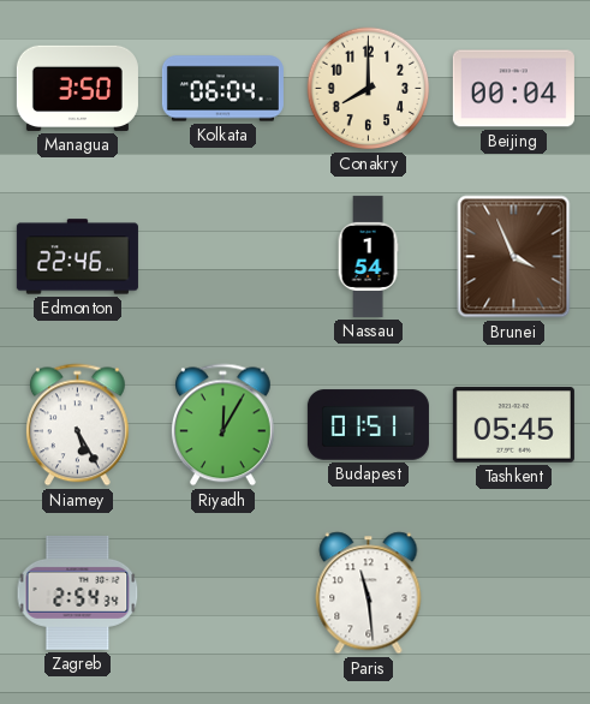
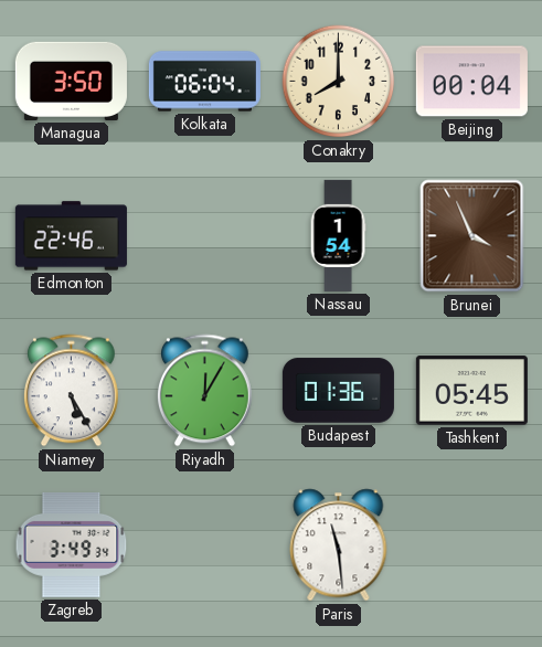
Budapest: 01:51 -> 01:36 (338, 391)
Zagreb: 2:54 -> 3:49 (72, 544)
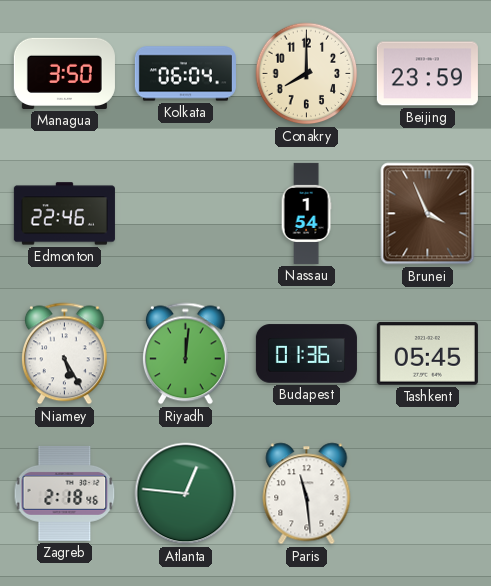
Beijing: 00:04 -> 23:59 (427, 74)
Riyadh: 12:05 -> 12:01 (185, 354)
Zagreb: 3:49 -> 2:18 (65, 493)
Atlanta: none -> 12:46 (186, 494)
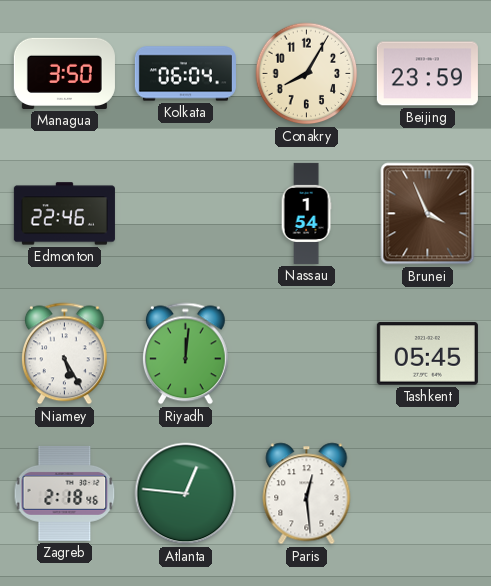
Conakry: 8:00 -> 8:05 (307, 74)
Budapest: 01:36 -> none (306, 354)
Paris: 11:29 -> 12:29 (307, 494)
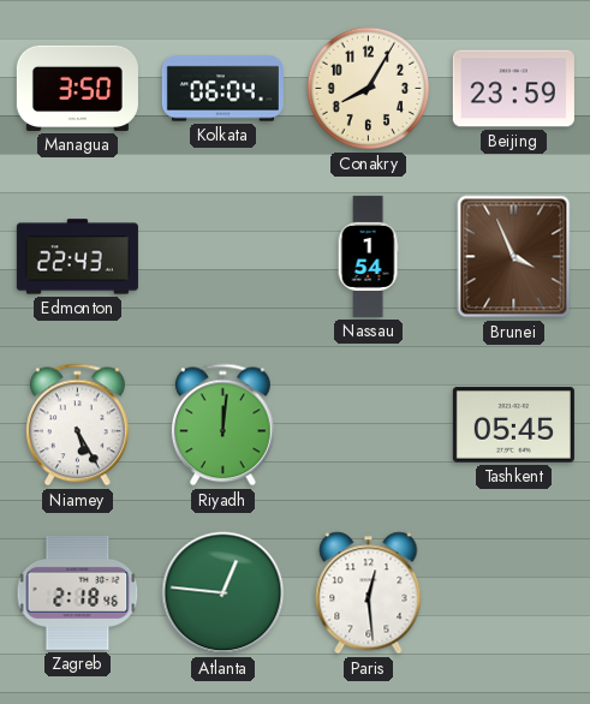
Edmonton: 22:46 -> 22:43 (77, 257)
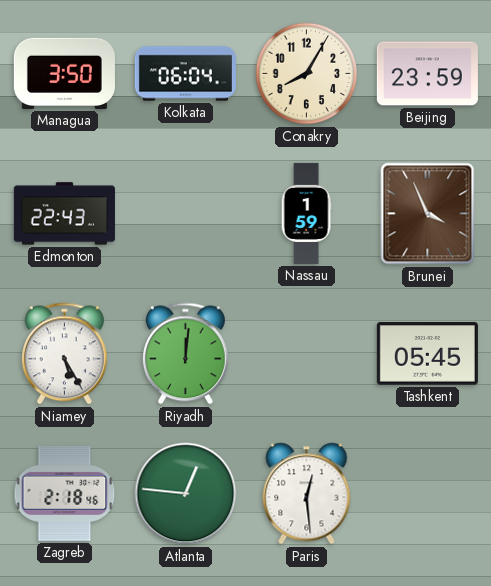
Nassau: 1:54 -> 1:59 (306, 213)
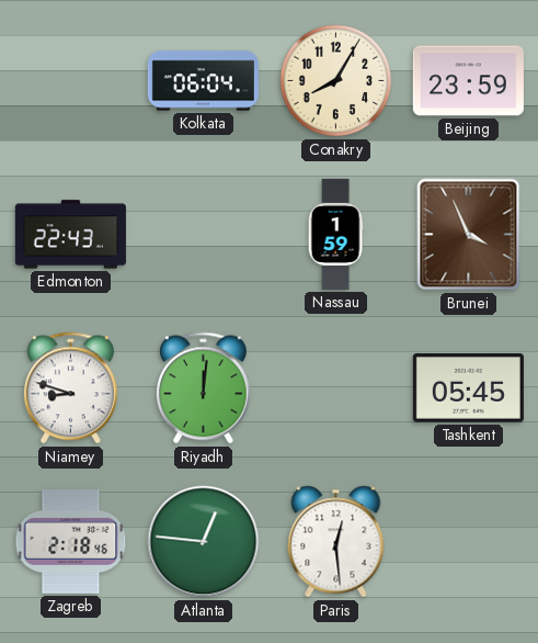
Managua: 3:50 -> none (64, 73)
Niamey: 5:25 -> 8:48 (70, 388)
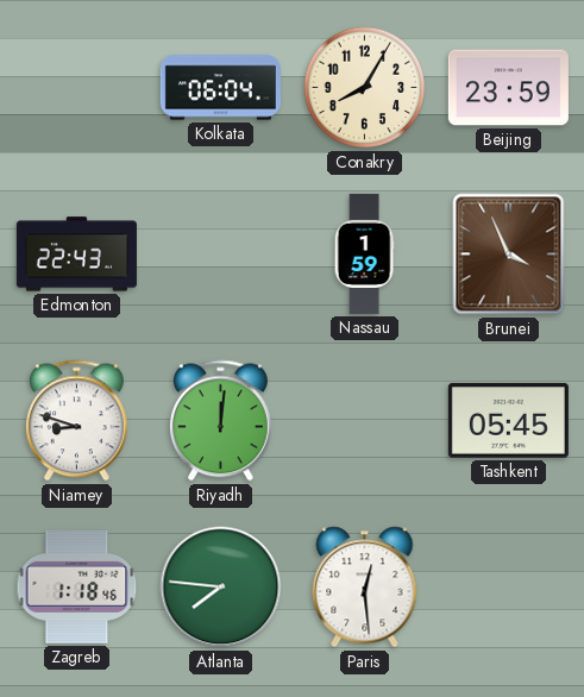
Zagreb: 2:18 -> 1:18 (77, 586)
Atlanta: 12:46 -> 7:46 (221, 588)
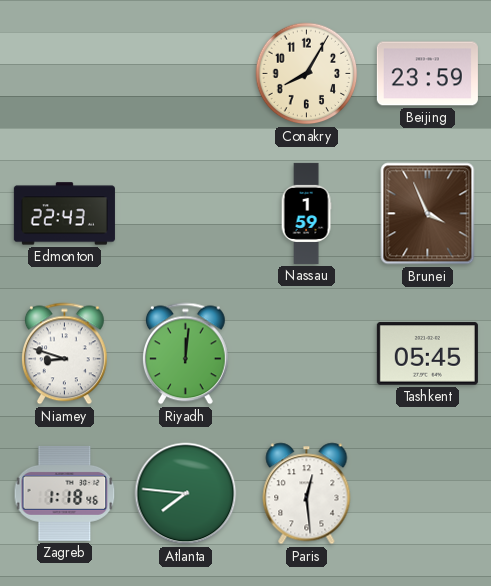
Kolkata: 06:04 -> none (220, 88)
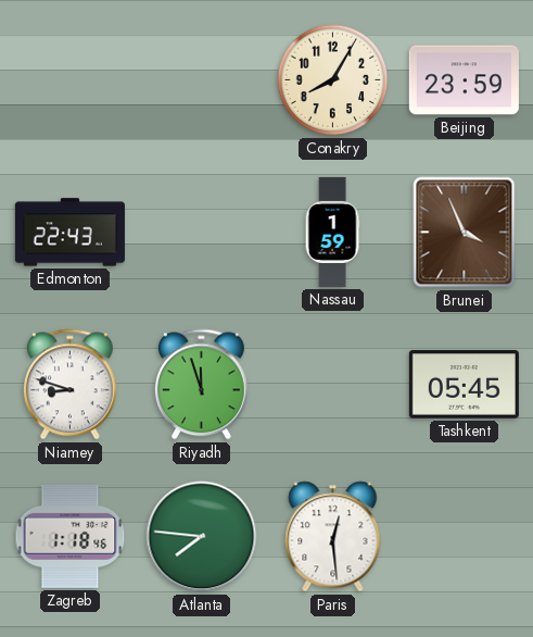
Riyadh: 12:01 -> 11:57 (201, 385)
